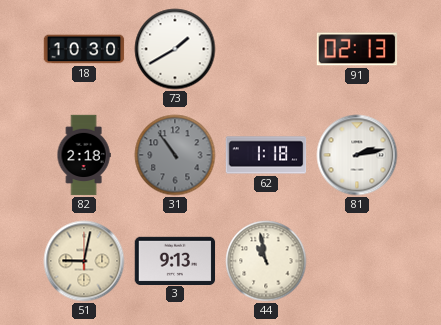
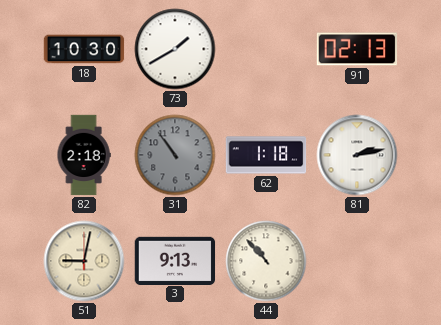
44: 10:58 -> 10:53 (266, 261)
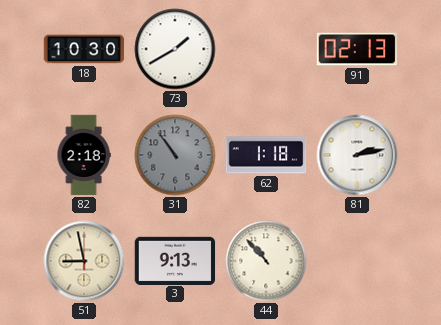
51: 9:02 -> 8:58 (84, 261)
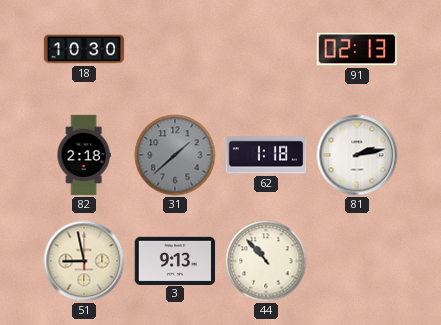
73: 1:40 -> none (175, 49)
31: 10:54 -> 1:38 (175, 155)
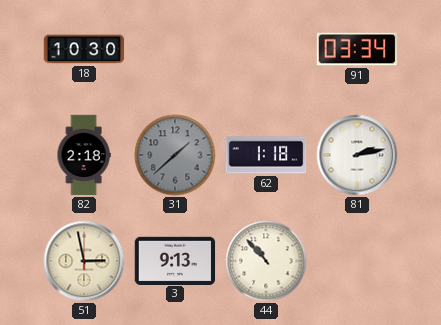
91: 02:13 -> 03:34 (357, 49)
51: 8:58 -> 2:58 (84, 261)
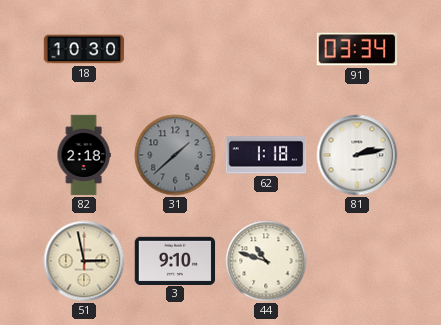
3: 9:13 -> 9:10 (175, 260)
44: 10:53 -> 10:48 (266, 261)
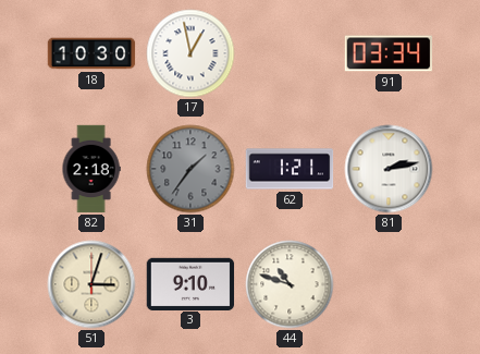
17: none -> 12:58 (190, 53)
31: 1:38 -> 1:36 (190, 169)
62: 1:18 -> 1:21 (290, 169)
51: 2:58 -> 3:03 (91, 284)
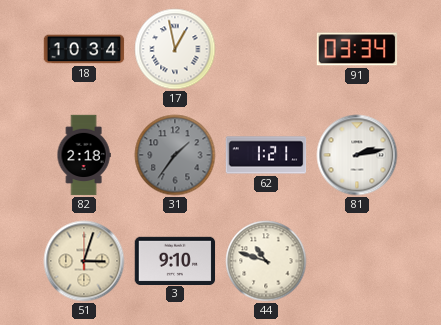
18: 10:30 -> 10:34 (84, 49)
